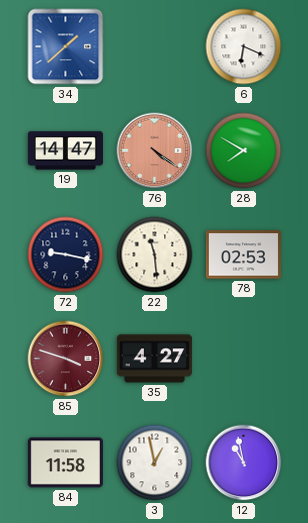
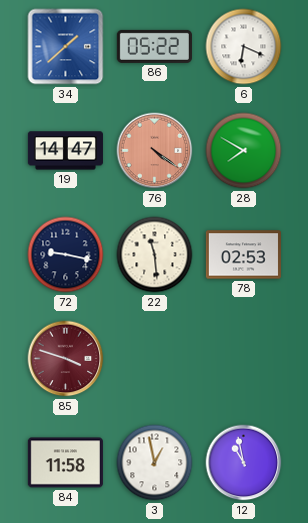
86: none -> 05:22 (154, 46)
35: 4:27 -> none (154, 359)
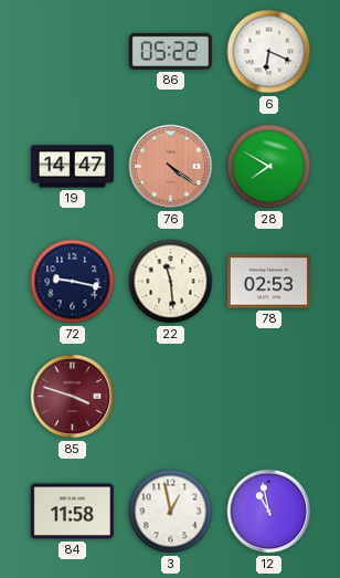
34: 1:38 -> none (66, 47)
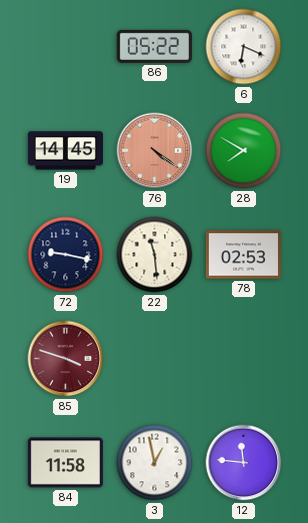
19: 14:47 -> 14:45 (65, 151)
12: 10:58 -> 11:46 (244, 463)
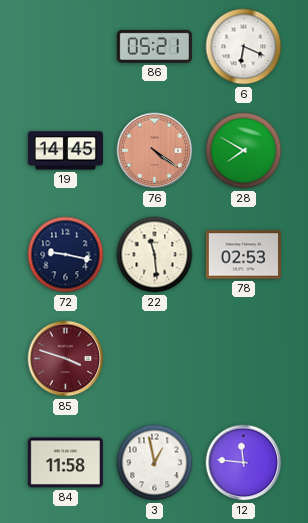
86: 05:22 -> 05:21 (154, 46)
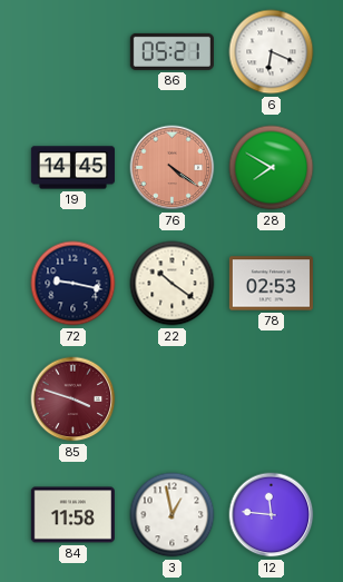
22: 11:29 -> 10:21 (173, 284)
